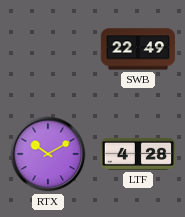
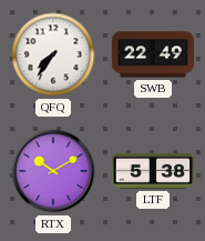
QFQ: none -> 7:36 (53, 54)
LTF: 4:28 -> 5:38 (153, 171)
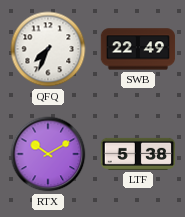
QFQ: 7:36 -> 7:34 (48, 49)
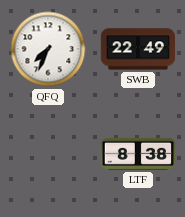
RTX: 10:10 -> none (48, 154)
LTF: 5:38 -> 8:38 (138, 154)
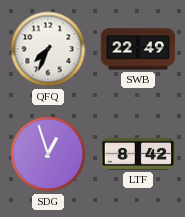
SDG: none -> 12:57 (48, 154)
LTF: 8:38 -> 8:42 (138, 154)
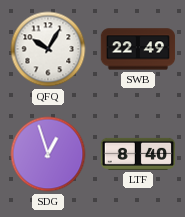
QFQ: 7:34 -> 10:05 (48, 49)
LTF: 8:42 -> 8:40 (138, 154)
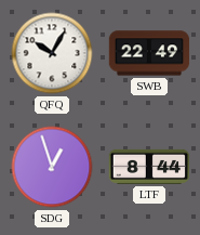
LTF: 8:40 -> 8:44 (149, 167)
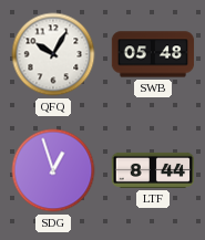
SWB: 22:49 -> 05:48 (153, 54)
